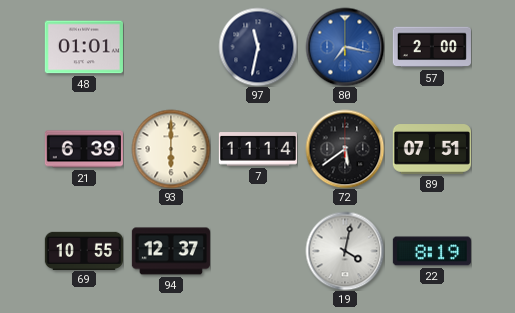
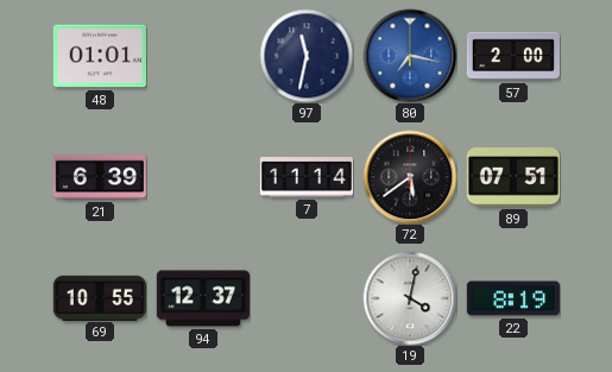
93: 6:00 -> none (171, 149)
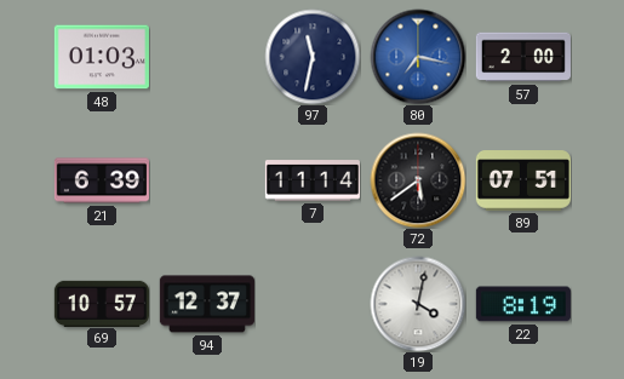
48: 01:01 -> 01:03 (102, 57)
69: 10:55 -> 10:57 (102, 303)
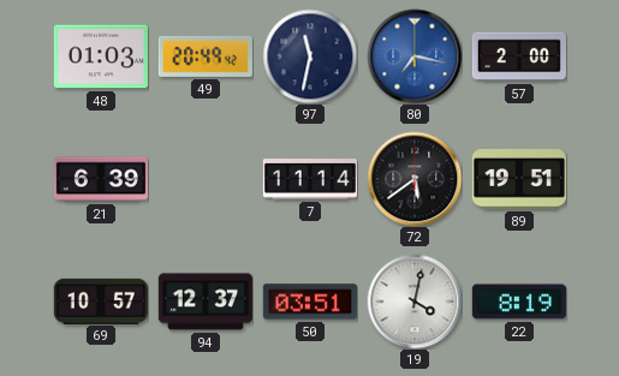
49: none -> 20:49 (206, 56)
89: 07:51 -> 19:51 (519, 179)
50: none -> 03:51 (310, 302)
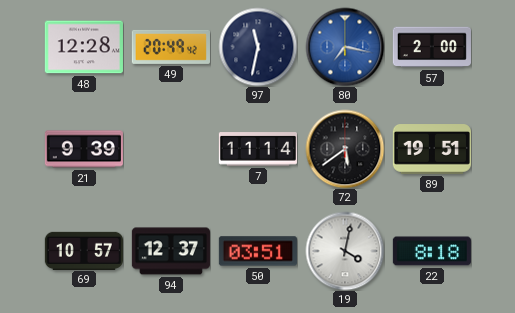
48: 01:03 -> 12:28 (84, 47)
21: 6:39 -> 9:39 (84, 149)
22: 8:19 -> 8:18 (432, 251)
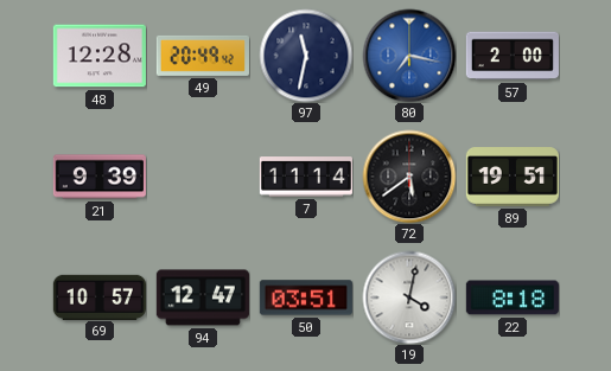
94: 12:37 -> 12:47 (203, 298)
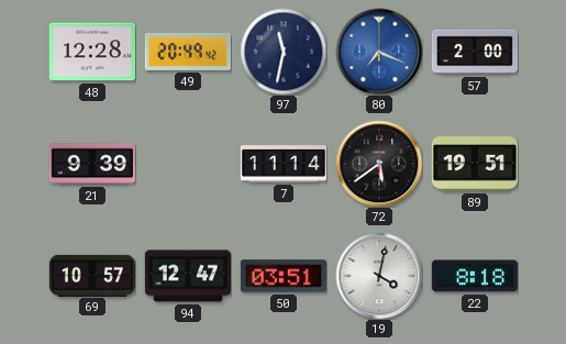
80: 7:17 -> 7:19 (379, 52)
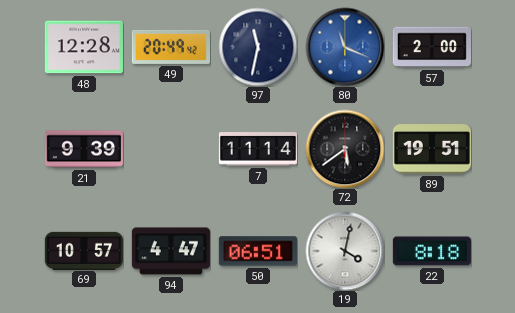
80: 7:19 -> 11:19 (345, 47)
94: 12:47 -> 4:47 (171, 251)
50: 03:51 -> 06:51 (258, 251)
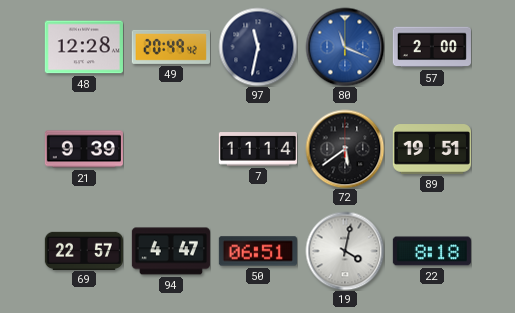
69: 10:57 -> 22:57 (84, 250)
